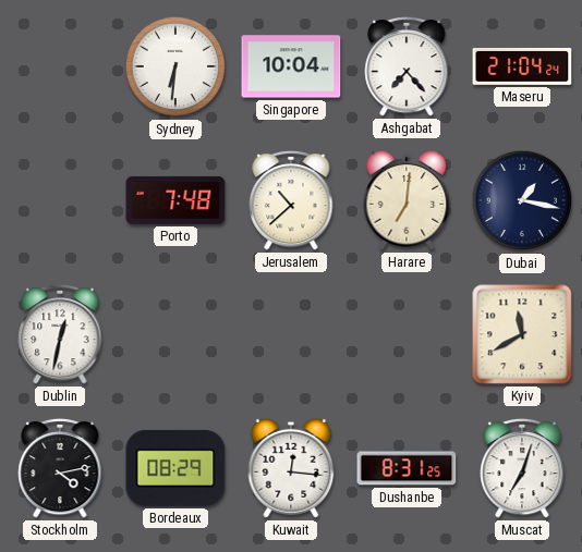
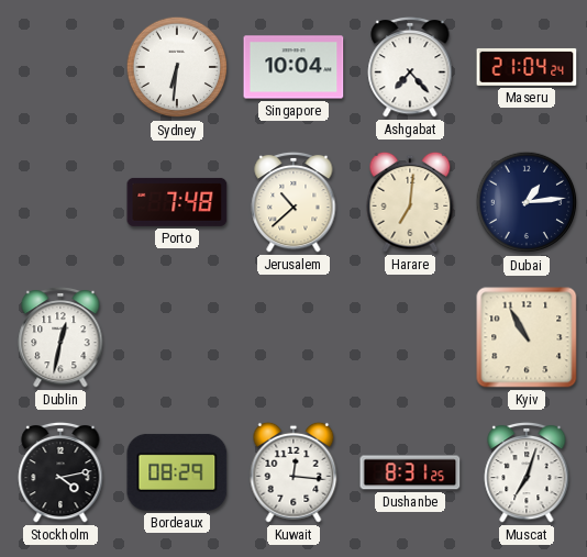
Dubai: 1:17 -> 1:14 (527, 202)
Kyiv: 11:40 -> 10:55 (527, 337)
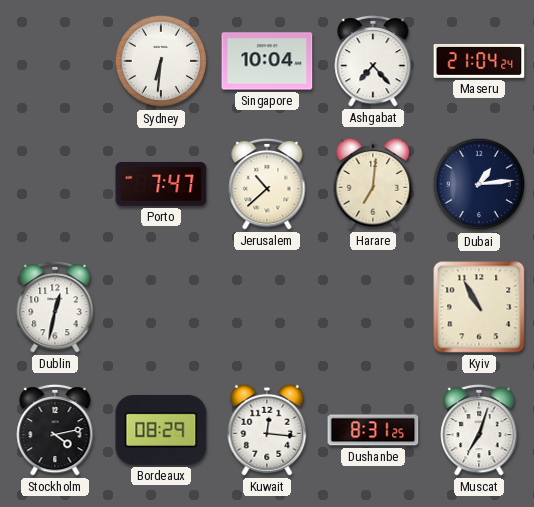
Porto: 7:48 -> 7:47 (161, 184)
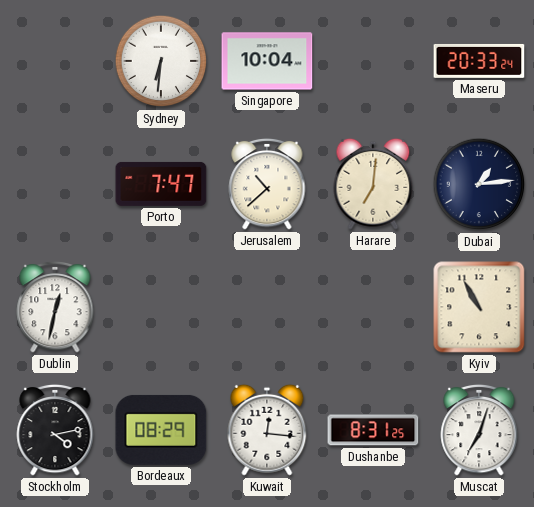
Ashgabat: 7:23 -> none (373, 61)
Maseru: 21:04 -> 20:33 (479, 61)
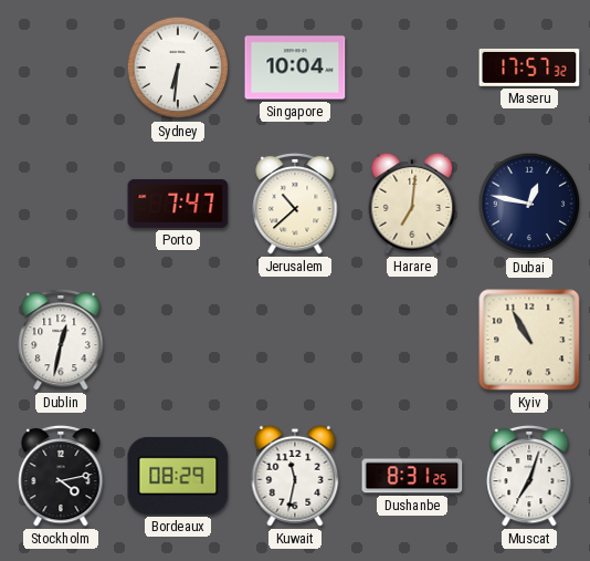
Maseru: 20:33 -> 17:57 (529, 67)
Dubai: 1:14 -> 12:47 (529, 204)
Kuwait: 12:16 -> 11:32 (295, 476)
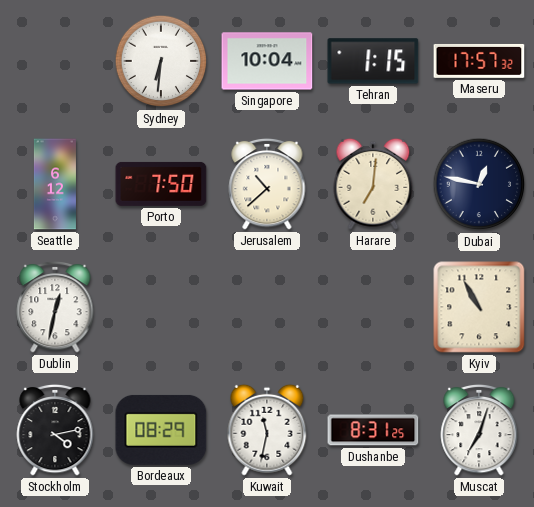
Tehran: none -> 1:15 (373, 61)
Seattle: none -> 6:12 (55, 184)
Porto: 7:47 -> 7:50 (161, 184)
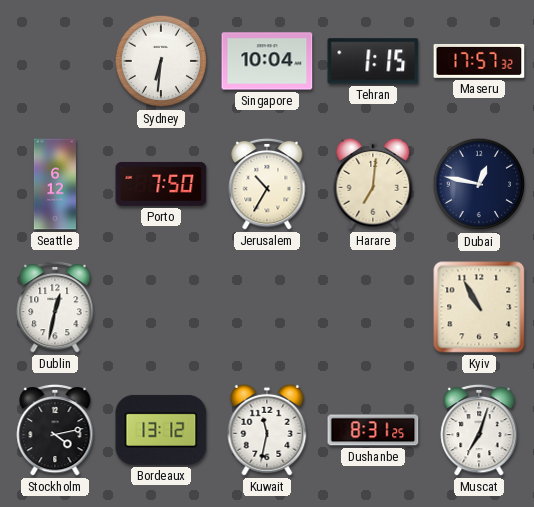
Jerusalem: 10:38 -> 10:35 (267, 184)
Bordeaux: 08:29 -> 13:12 (161, 430)
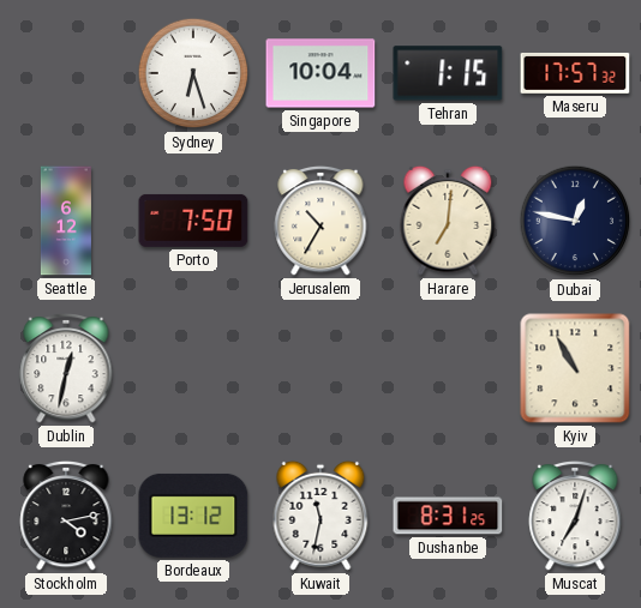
Sydney: 6:31 -> 6:27 (193, 73)
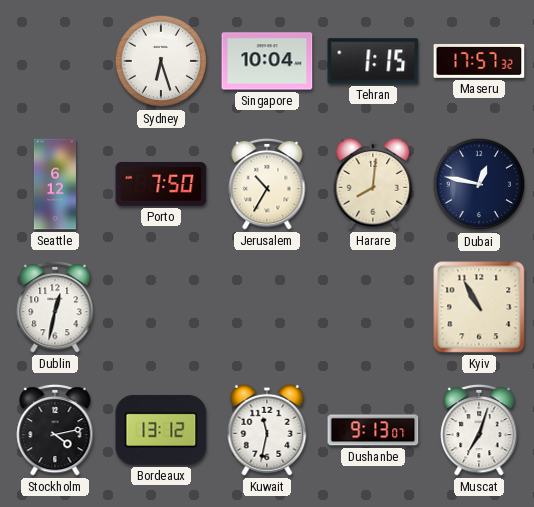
Harare: 7:01 -> 8:01 (373, 184)
Dushanbe: 8:31 -> 9:13 (373, 430)
